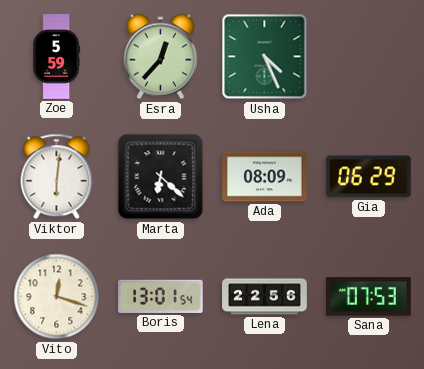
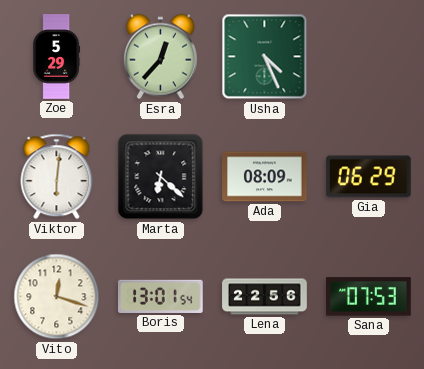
Zoe: 5:59 -> 5:29 (57, 57)
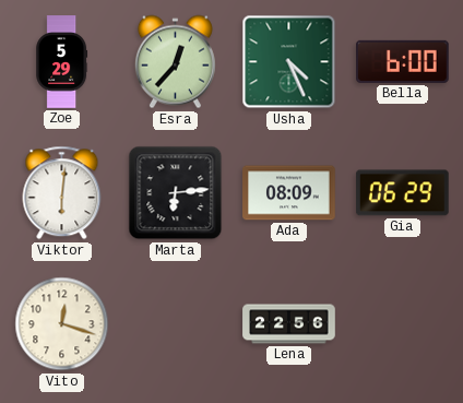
Bella: none -> 6:00 (403, 61)
Marta: 6:22 -> 6:14 (176, 193)
Boris: 13:01 -> none (161, 296)
Sana: 07:53 -> none (369, 297)
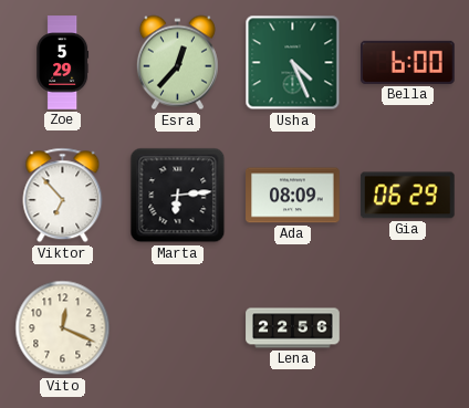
Viktor: 6:01 -> 6:53 (63, 196)
Vito: 12:18 -> 12:19 (63, 328)
